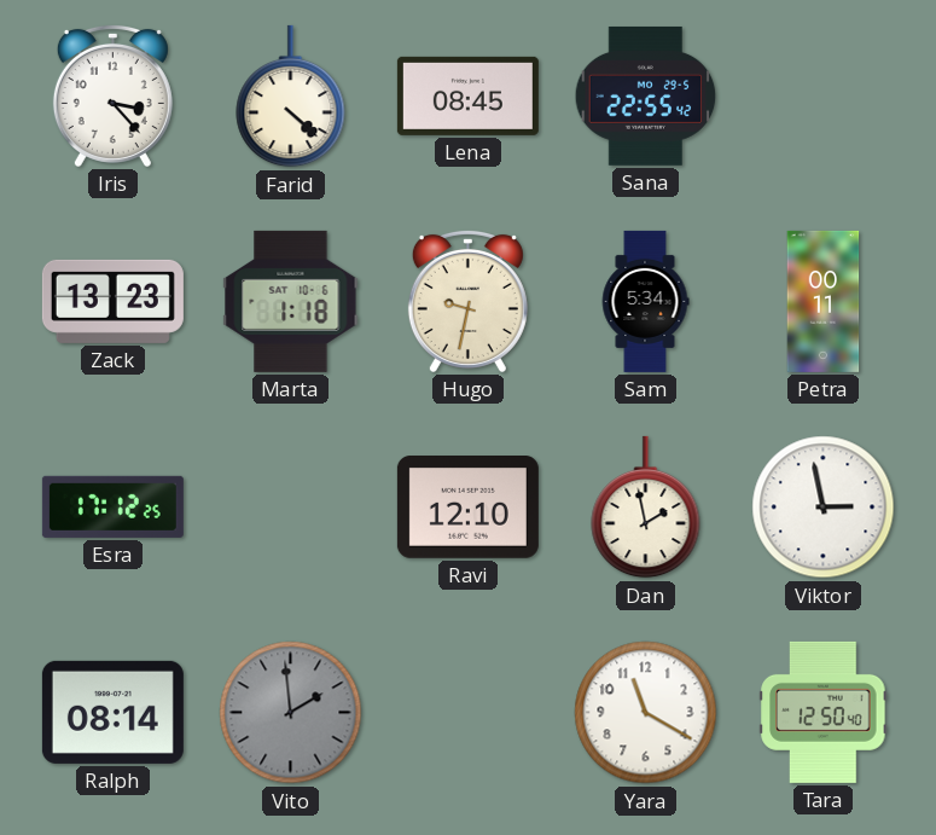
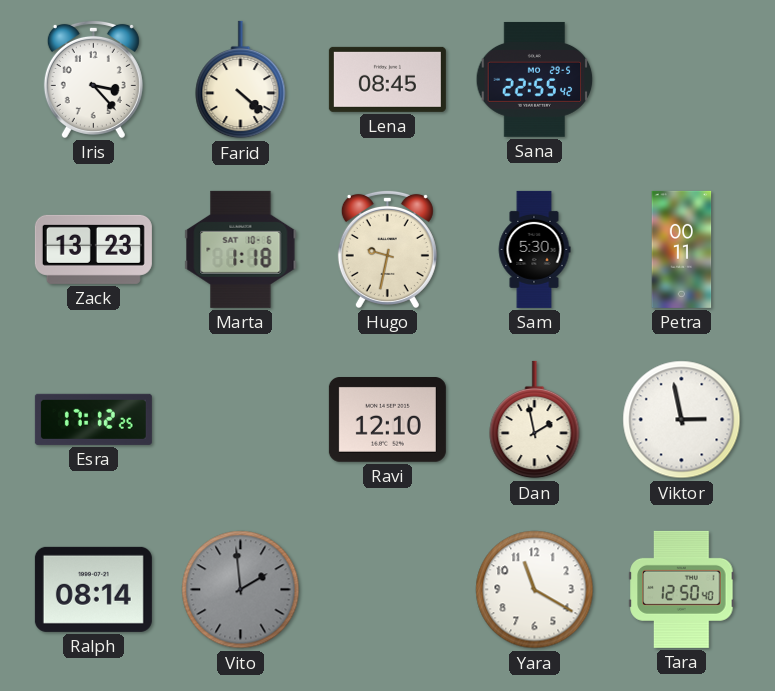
Sam: 5:34 -> 5:30 (534, 249)
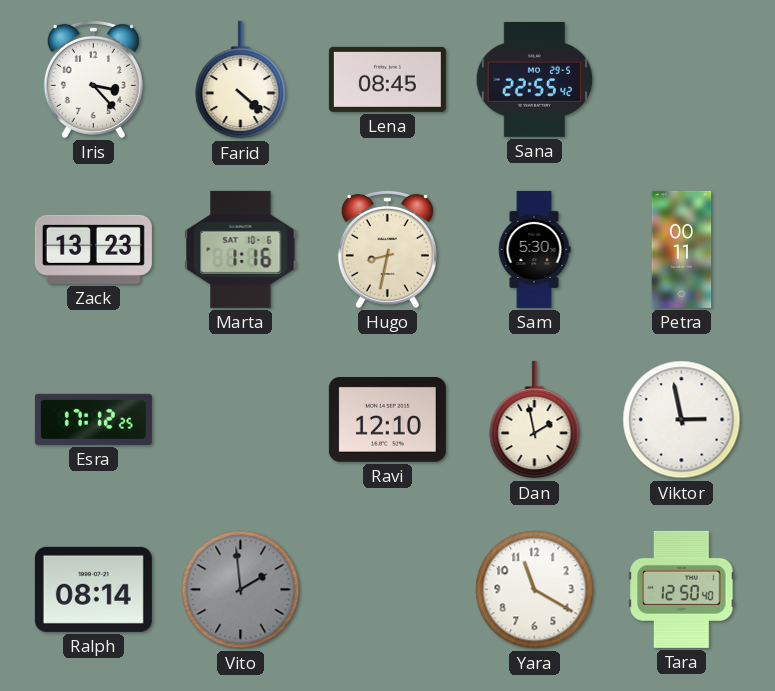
Marta: 1:18 -> 1:16 (241, 249)
Hugo: 9:32 -> 8:32 (387, 249)
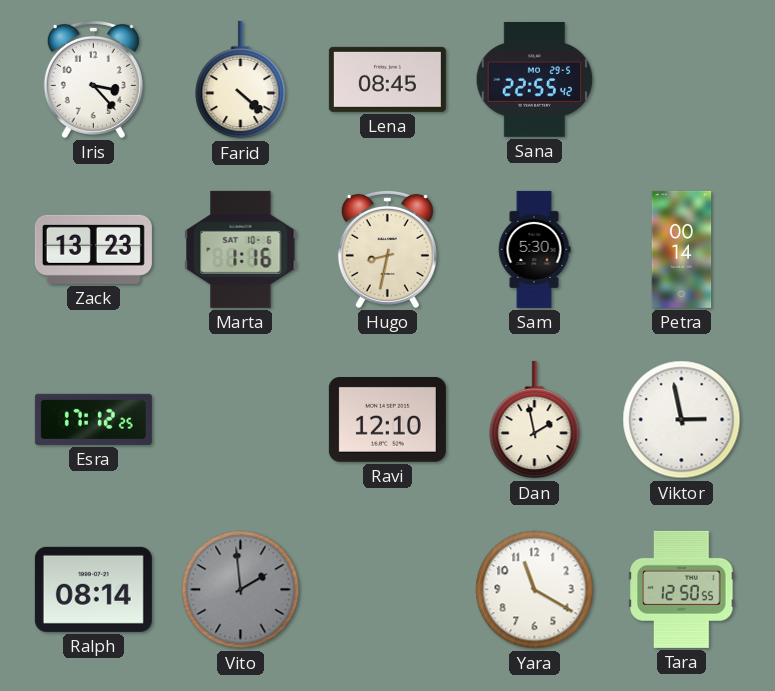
Petra: 00:11 -> 00:14 (682, 249)
Tara: 12:50:40 -> 12:50:55 (682, 589)
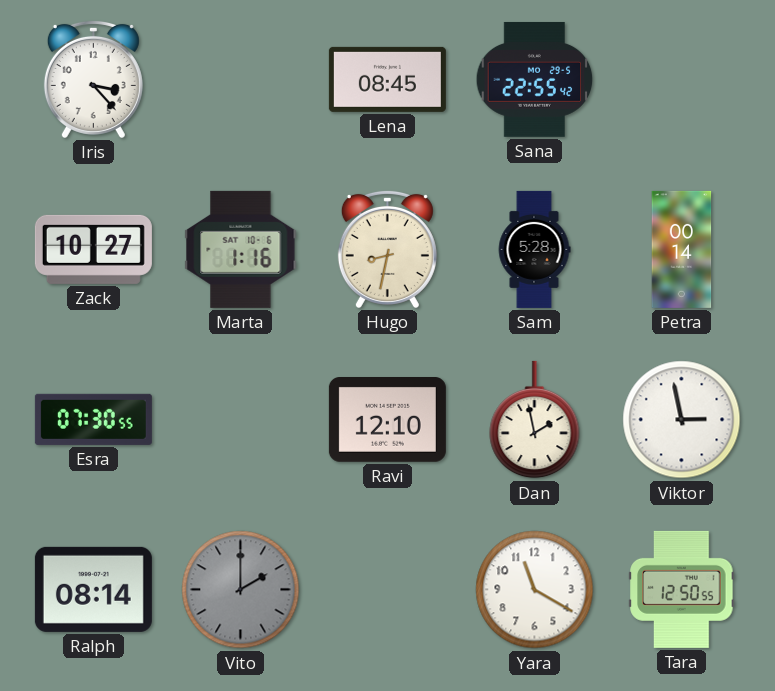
Farid: 4:22 -> none (241, 80)
Zack: 13:23 -> 10:27 (93, 249)
Sam: 5:30 -> 5:28 (534, 249)
Esra: 17:12 -> 07:30 (93, 419)
Vito: 1:59 -> 2:00 (241, 590)
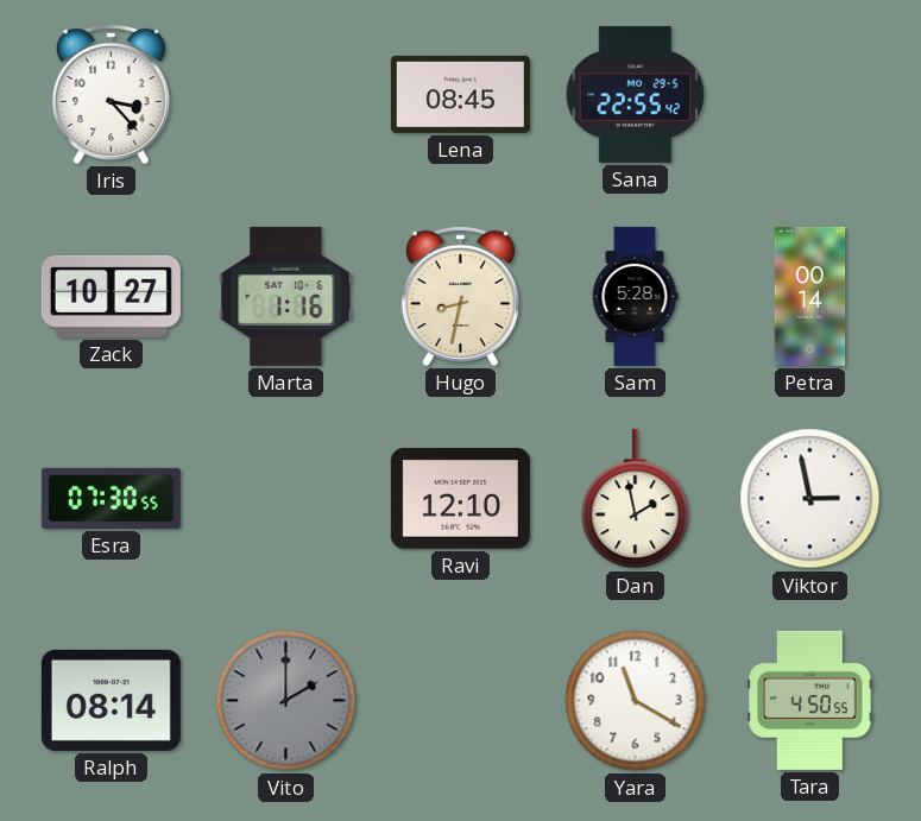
Tara: 12:50 -> 4:50 (810, 700)
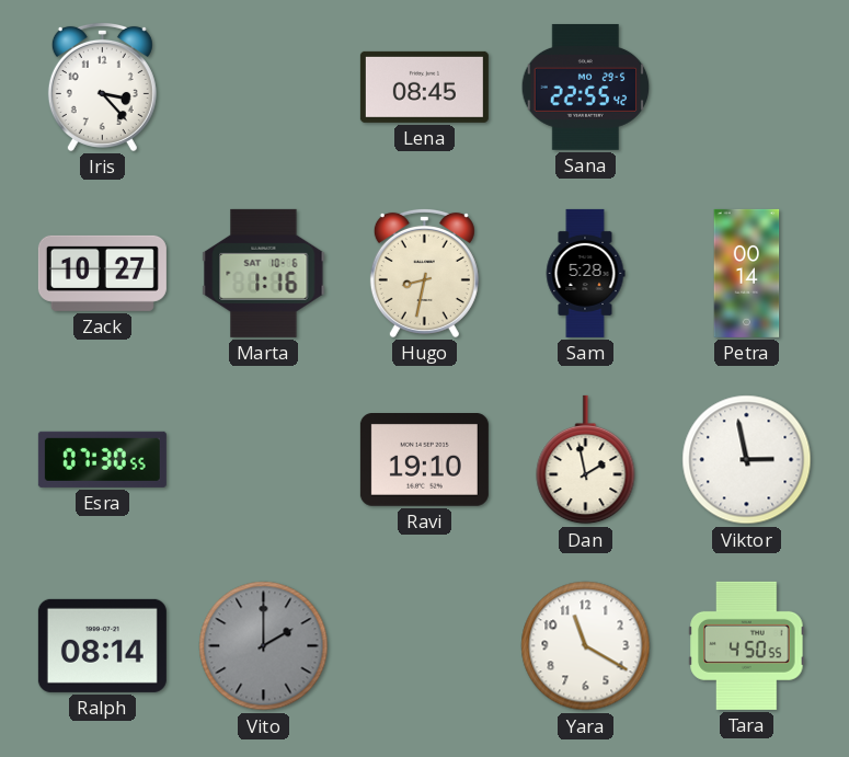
Ravi: 12:10 -> 19:10 (424, 460)
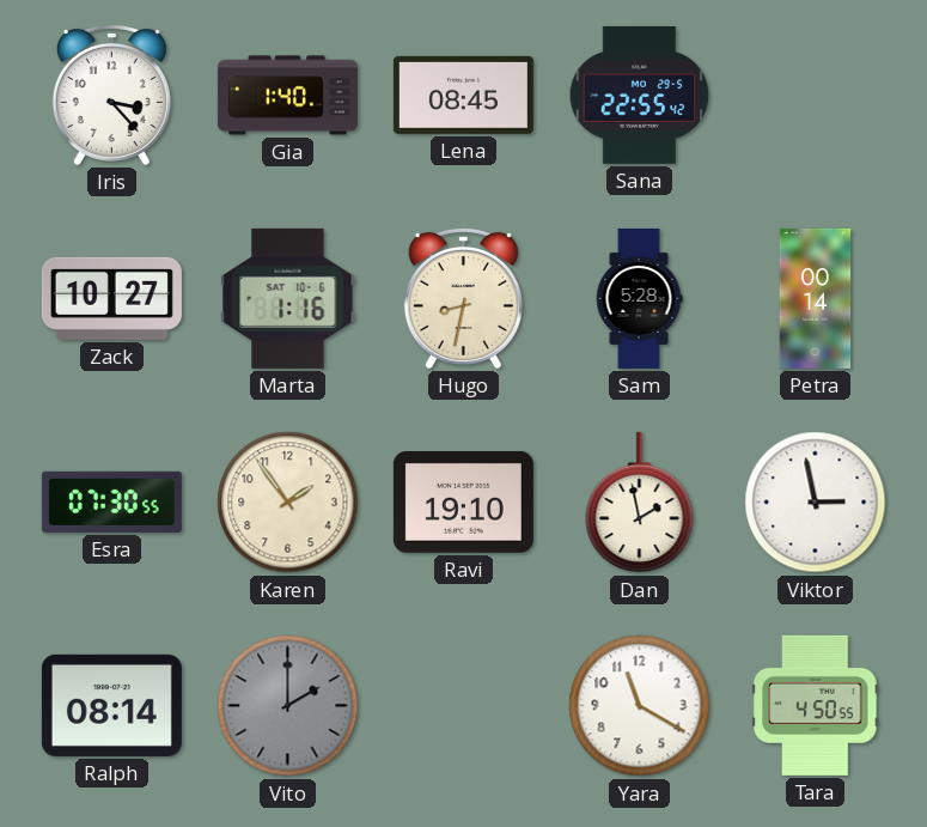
Gia: none -> 1:40 (287, 96)
Karen: none -> 1:54 (288, 503)
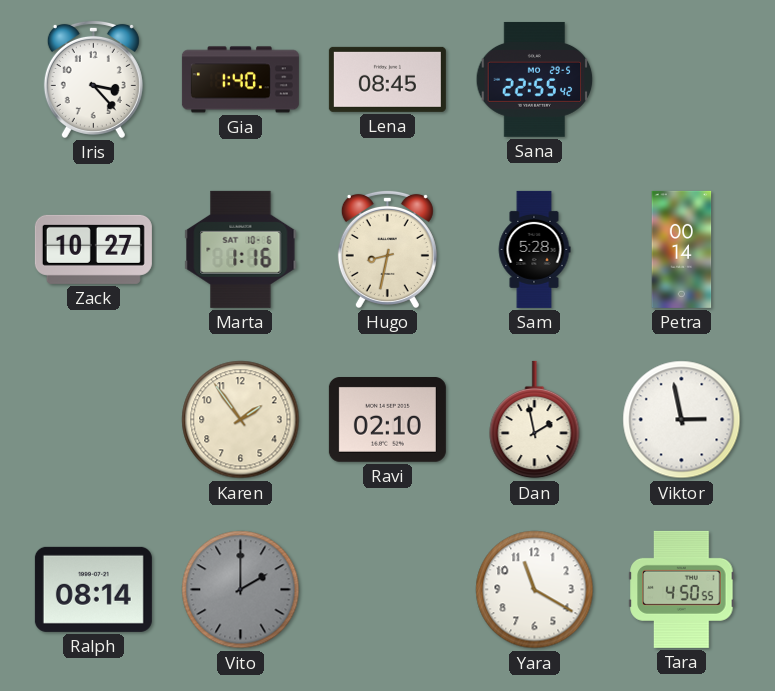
Esra: 07:30 -> none (111, 501)
Ravi: 19:10 -> 02:10 (387, 420)
